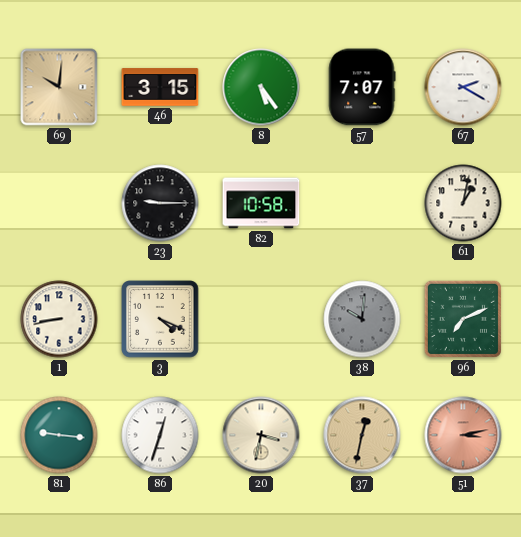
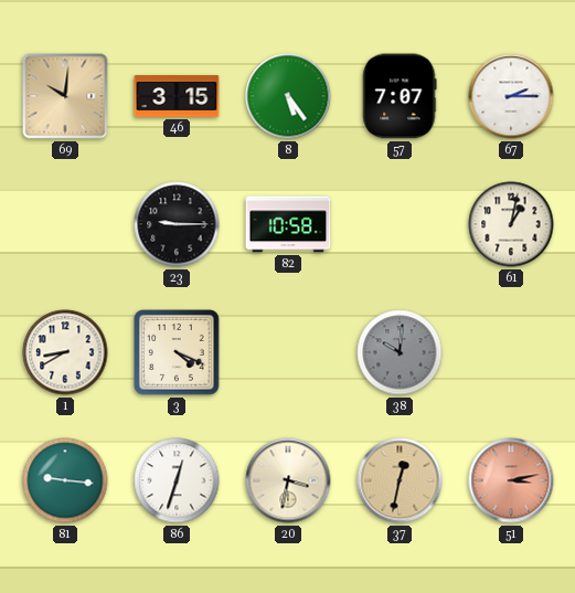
67: 2:20 -> 2:15 (511, 96)
1: 8:43 -> 8:40 (65, 352)
96: 7:11 -> none (463, 319)
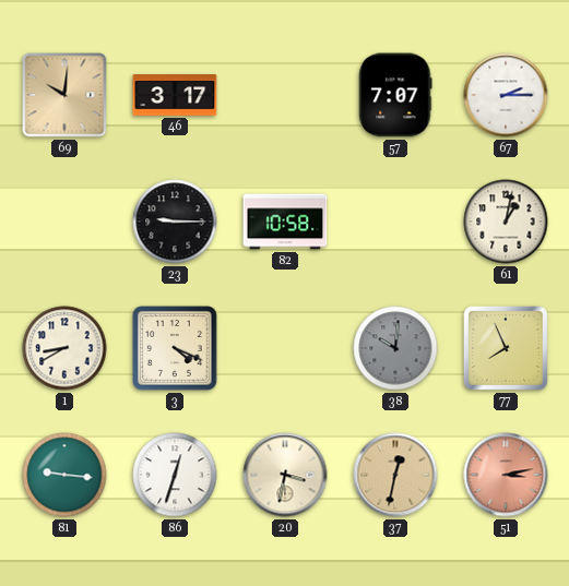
46: 3:15 -> 3:17 (175, 95)
8: 5:24 -> none (288, 96)
77: none -> 7:56 (506, 348)
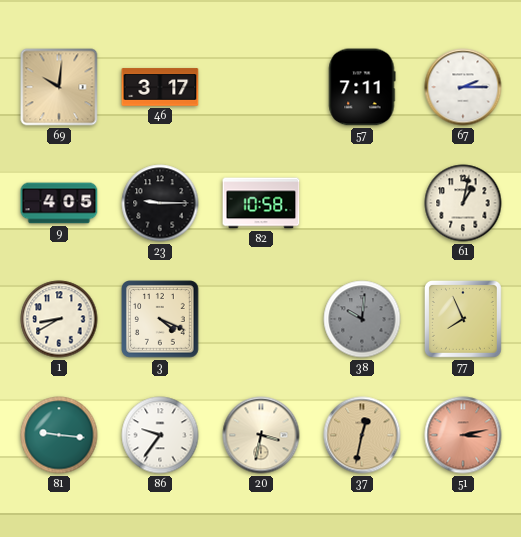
57: 7:07 -> 7:11 (362, 87)
9: none -> 4:05 (59, 203)
86: 12:33 -> 9:36 (160, 435)
